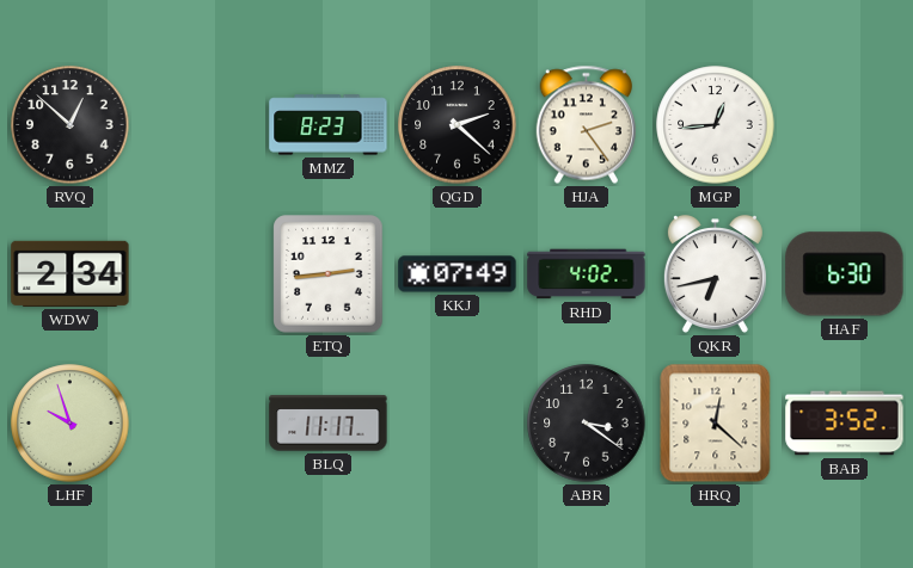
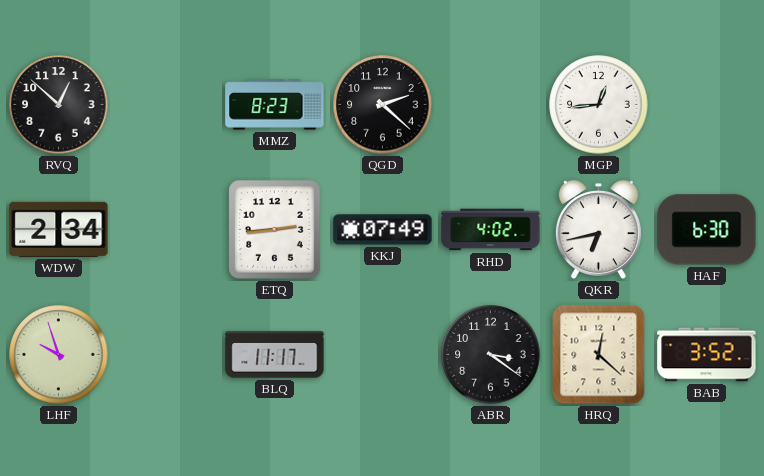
HJA: 2:24 -> none (586, 125)
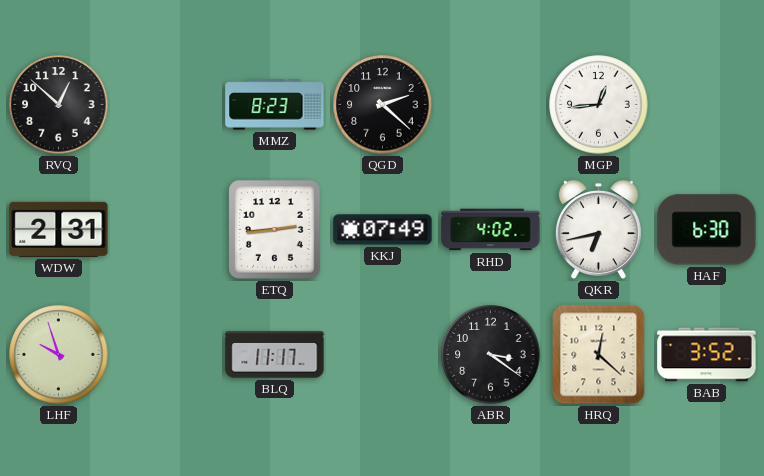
WDW: 2:34 -> 2:31 (59, 229)
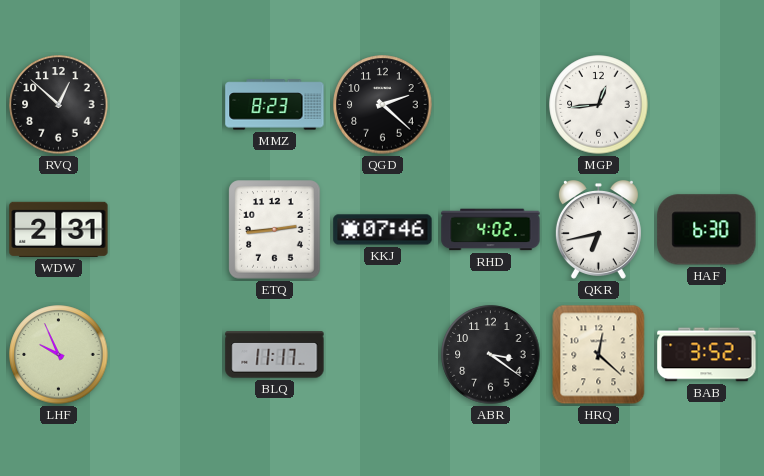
KKJ: 07:49 -> 07:46 (383, 230)
LHF: 9:57 -> 9:56 (59, 355)
